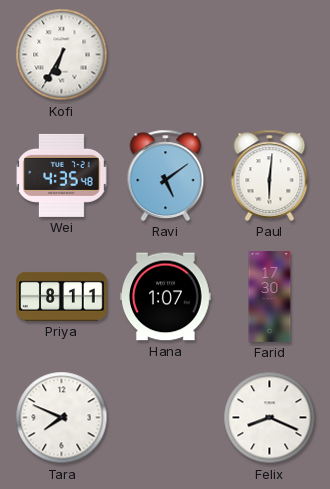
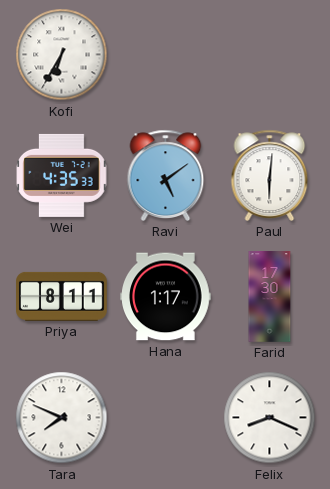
Wei: 4:35:48 -> 4:35:33 (62, 175)
Hana: 1:07 -> 1:17 (166, 297)
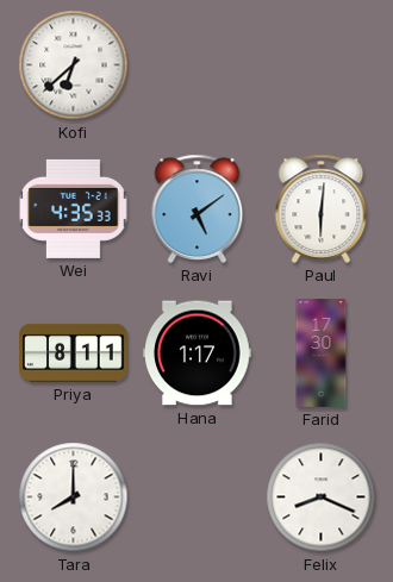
Kofi: 6:35 -> 6:38 (74, 65)
Tara: 7:49 -> 8:00 (74, 497)
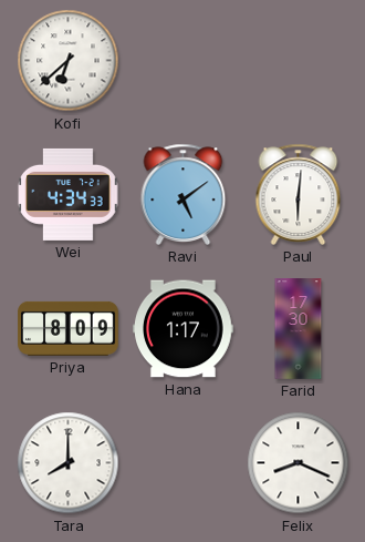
Wei: 4:35 -> 4:34 (69, 194)
Priya: 8:11 -> 8:09 (69, 328)
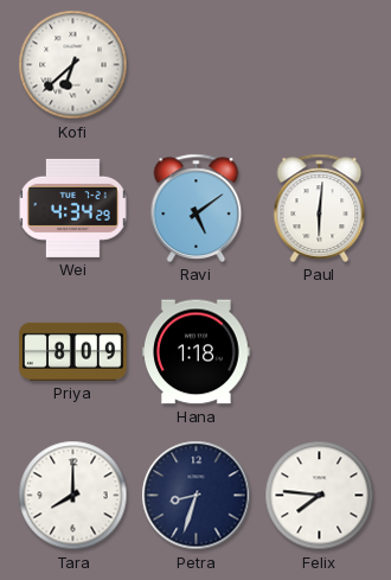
Wei: 4:34:33 -> 4:34:29 (73, 208)
Hana: 1:17 -> 1:18 (197, 352)
Farid: 17:30 -> none (299, 329)
Petra: none -> 8:33 (197, 496)
Felix: 8:19 -> 7:46 (320, 496)
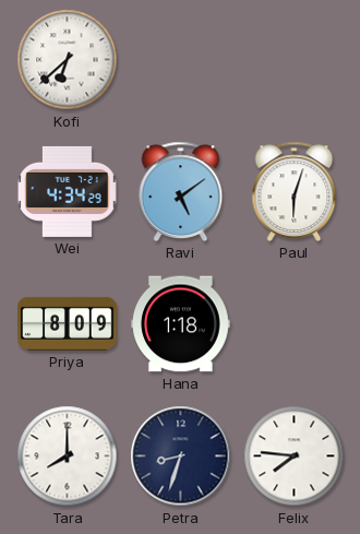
Paul: 6:01 -> 6:03 (295, 191)
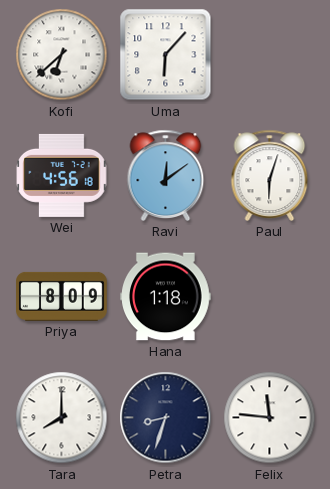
Uma: none -> 6:07 (166, 55)
Wei: 4:34 -> 4:56 (62, 175)
Ravi: 5:09 -> 12:09 (166, 175)
Felix: 7:46 -> 11:46 (270, 418)
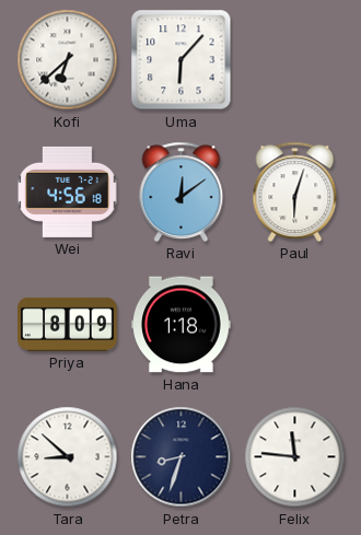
Tara: 8:00 -> 8:52 (68, 457)
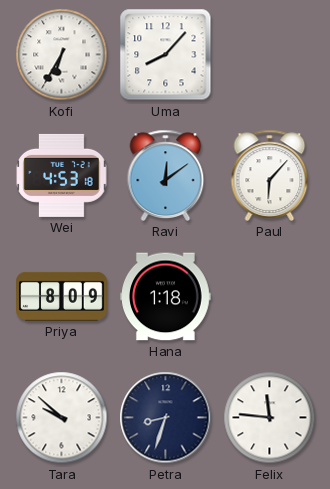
Kofi: 6:38 -> 6:35 (62, 55)
Uma: 6:07 -> 8:07 (166, 55)
Wei: 4:56 -> 4:53 (62, 175)
Paul: 6:03 -> 6:07 (270, 175)
Tara: 8:52 -> 9:52 (62, 418)
